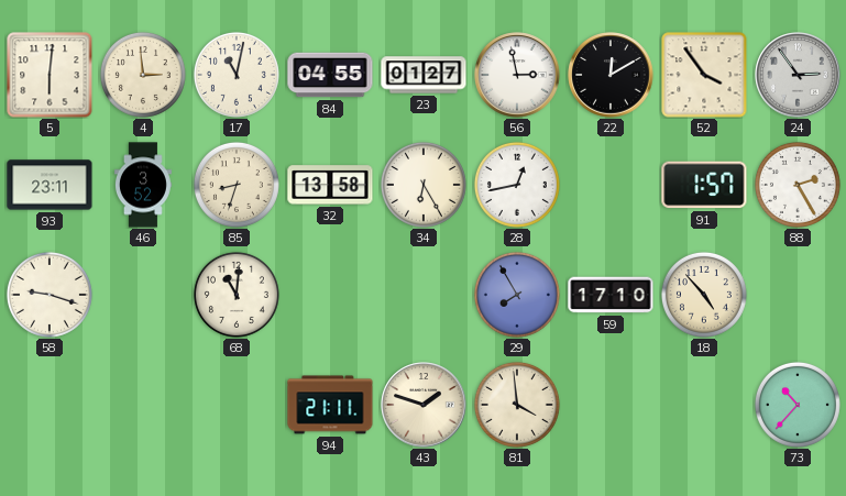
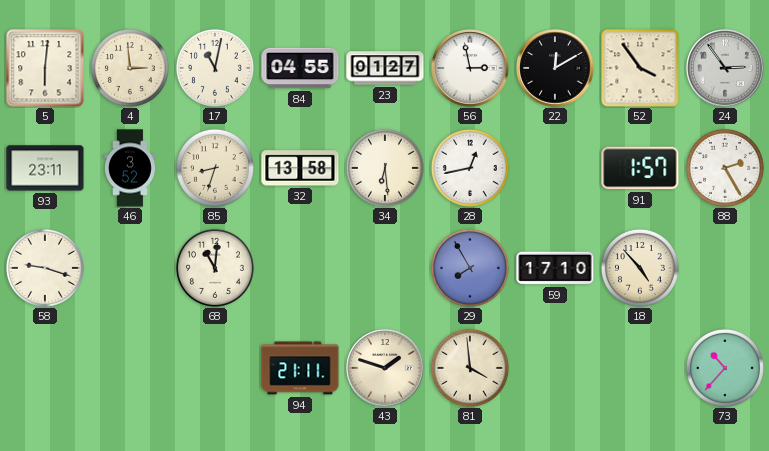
34: 6:25 -> 6:29 (385, 168)
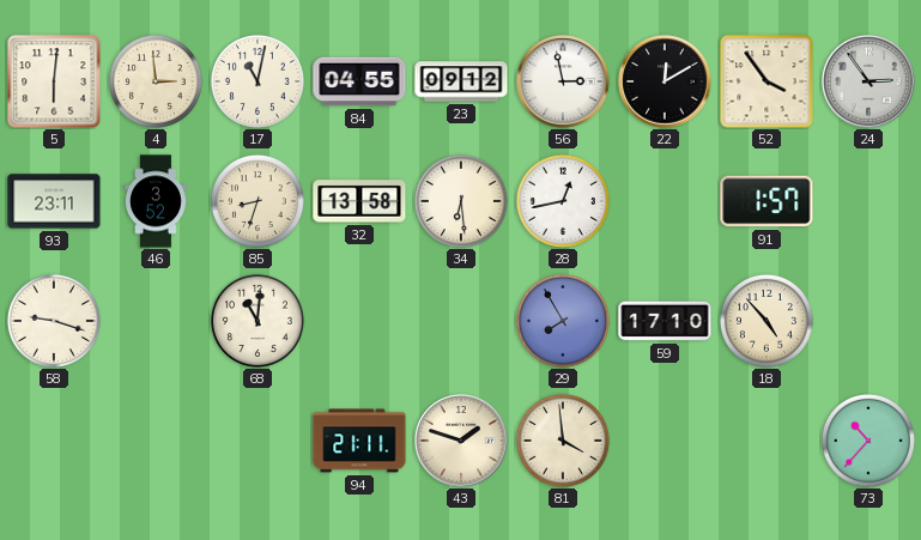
23: 01:27 -> 09:12 (461, 81)
88: 2:25 -> none (725, 168)
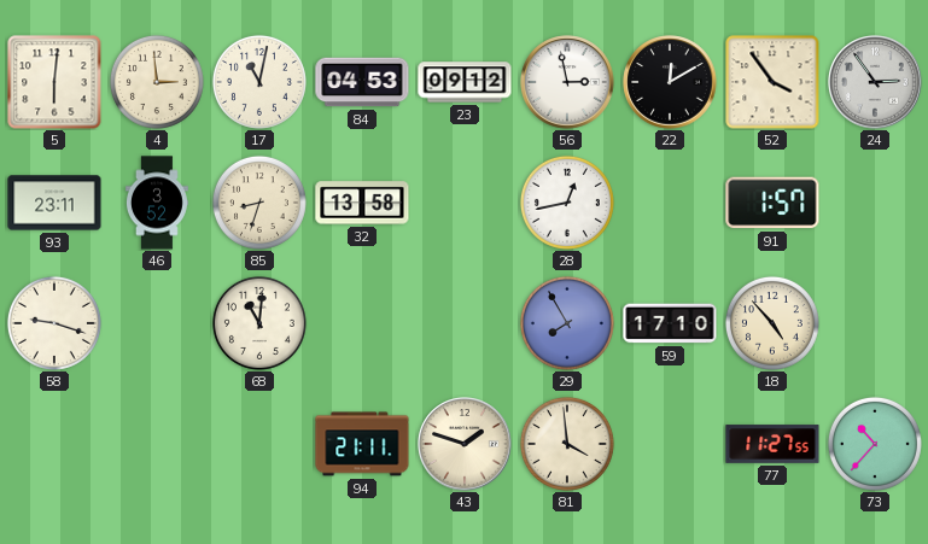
84: 04:55 -> 04:53 (362, 82)
34: 6:29 -> none (461, 201)
77: none -> 11:27 (772, 444)
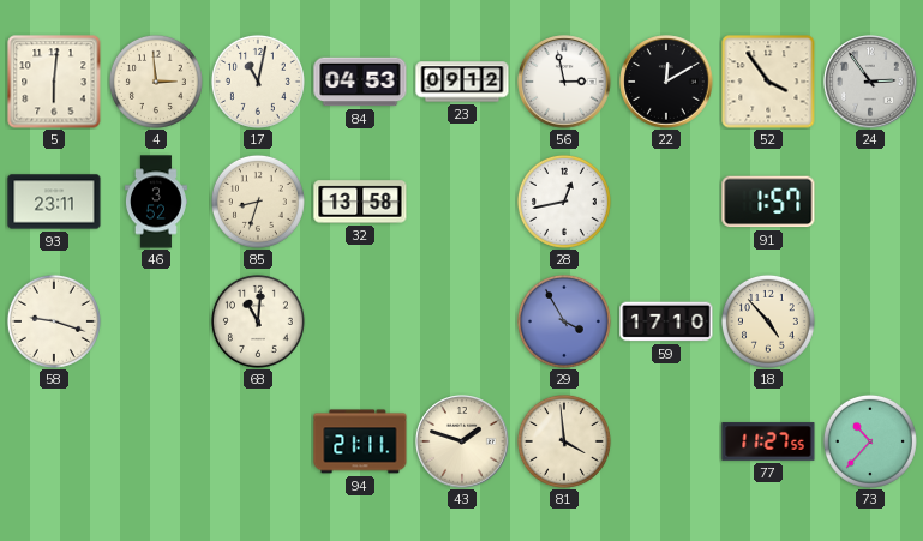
29: 7:55 -> 3:55 (564, 321)
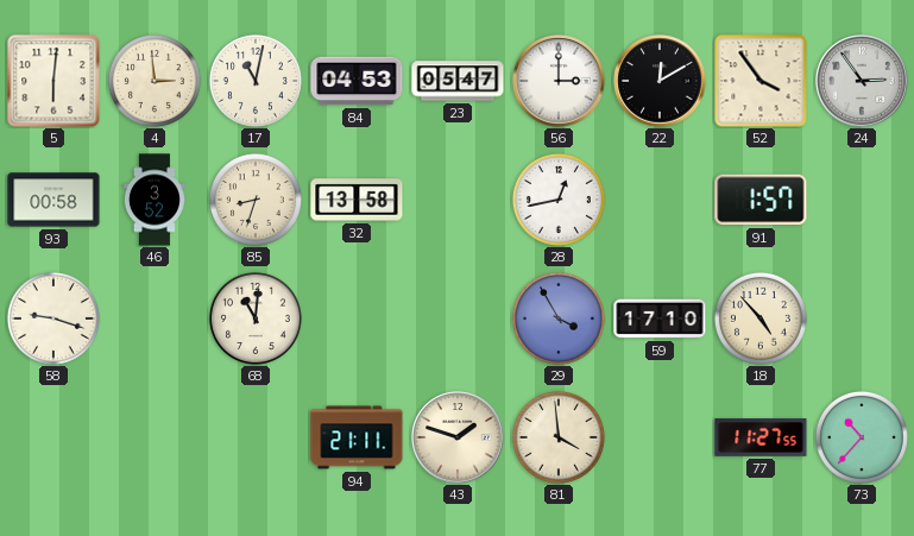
23: 09:12 -> 05:47 (458, 81)
56: 2:58 -> 3:00 (559, 81)
93: 23:11 -> 00:58 (53, 200)
